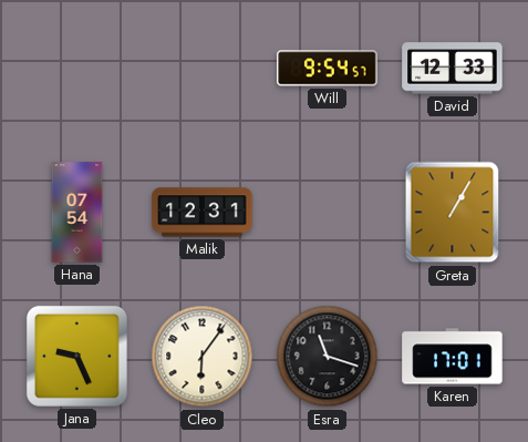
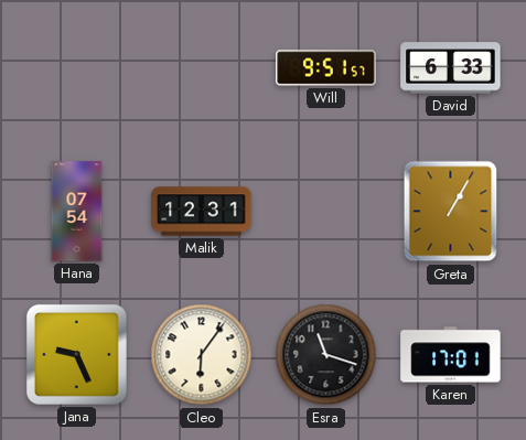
Will: 9:54 -> 9:51 (326, 68)
David: 12:33 -> 6:33 (451, 68)
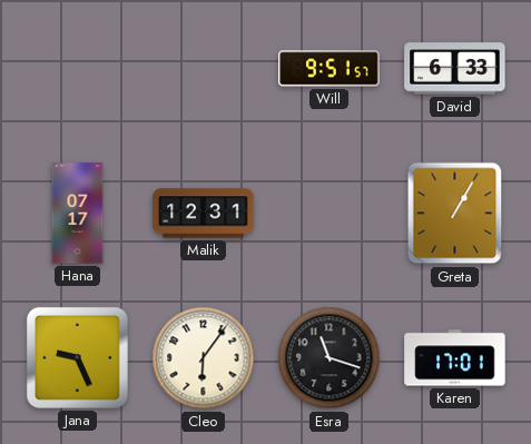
Hana: 07:54 -> 07:17 (78, 214)
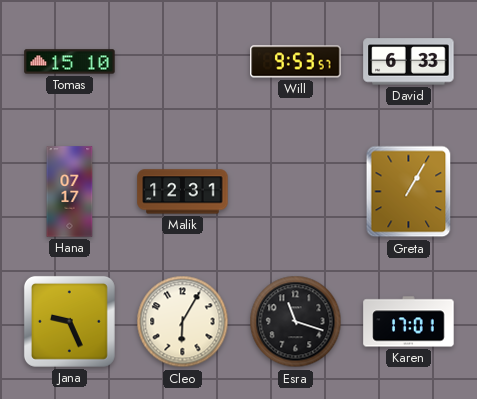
Tomas: none -> 15:10 (70, 62)
Will: 9:51 -> 9:53 (296, 62)
Cleo: 6:06 -> 6:05 (183, 322)
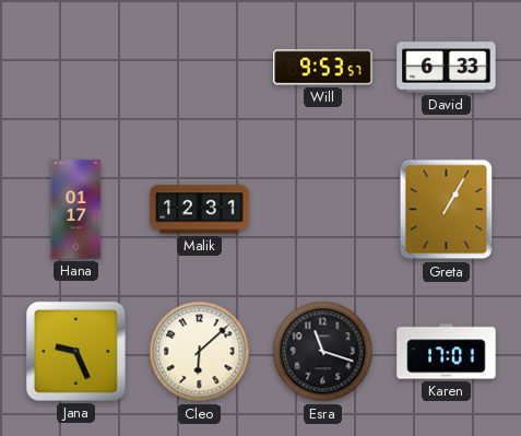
Tomas: 15:10 -> none (70, 62)
Hana: 07:17 -> 01:17 (76, 210)
Cleo: 6:05 -> 6:08 (200, 352)
